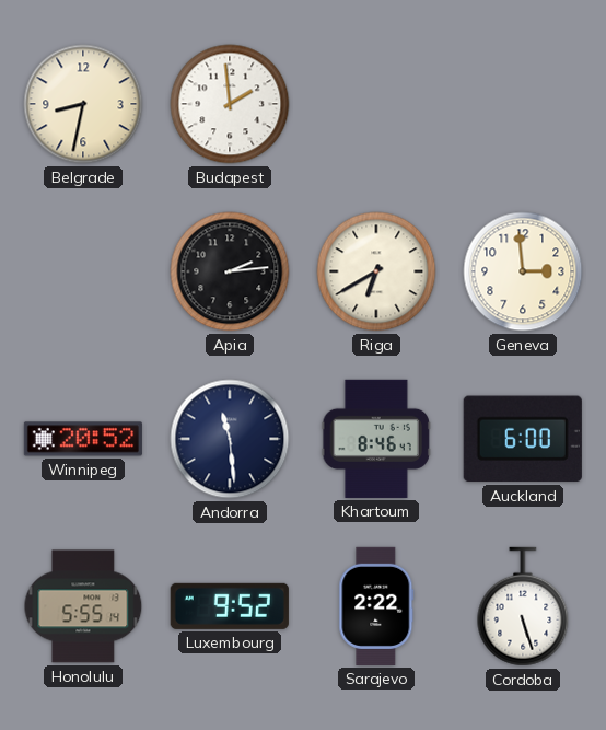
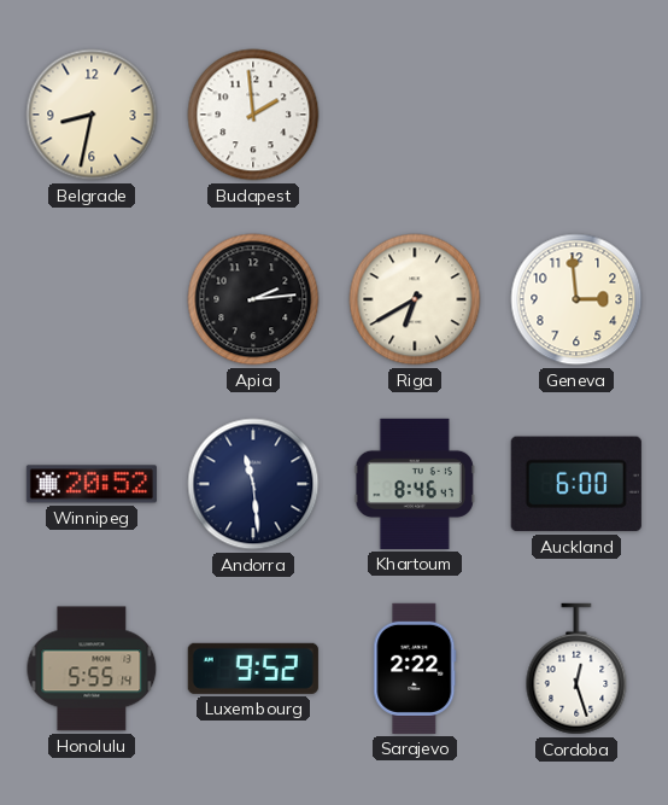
Cordoba: 5:27 -> 12:27 (576, 669)
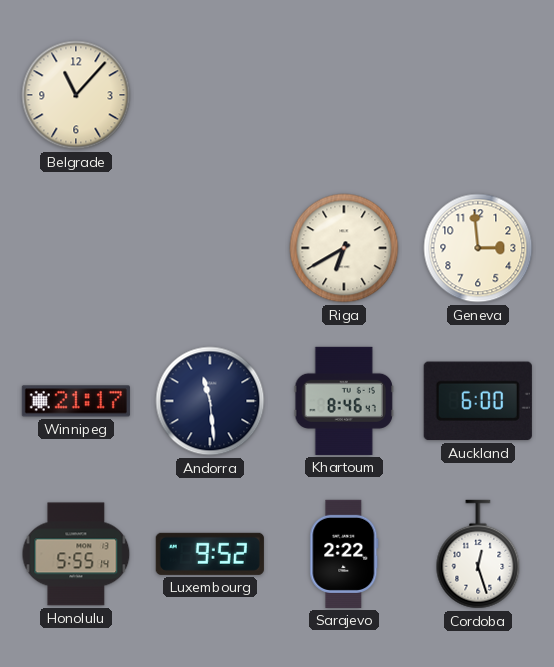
Belgrade: 8:32 -> 11:07 (76, 95)
Budapest: 1:59 -> none (253, 115)
Apia: 2:14 -> none (253, 299)
Winnipeg: 20:52 -> 21:17 (76, 401)
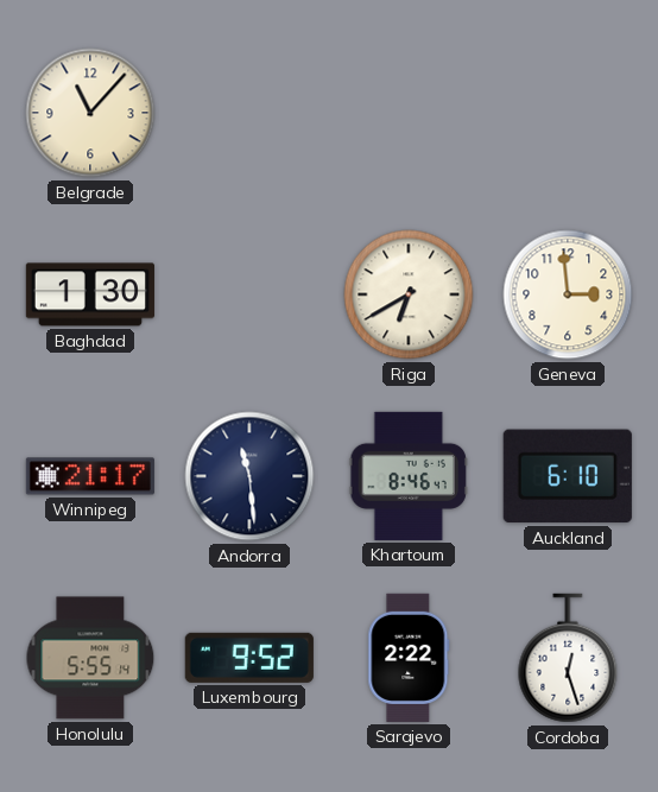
Baghdad: none -> 1:30 (90, 294)
Auckland: 6:00 -> 6:10 (568, 476)
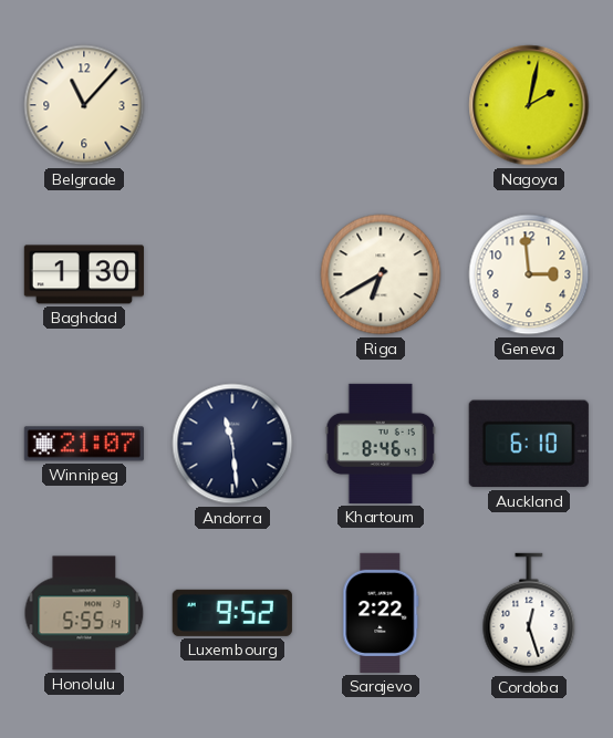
Nagoya: none -> 2:02 (529, 105)
Winnipeg: 21:17 -> 21:07 (84, 444)
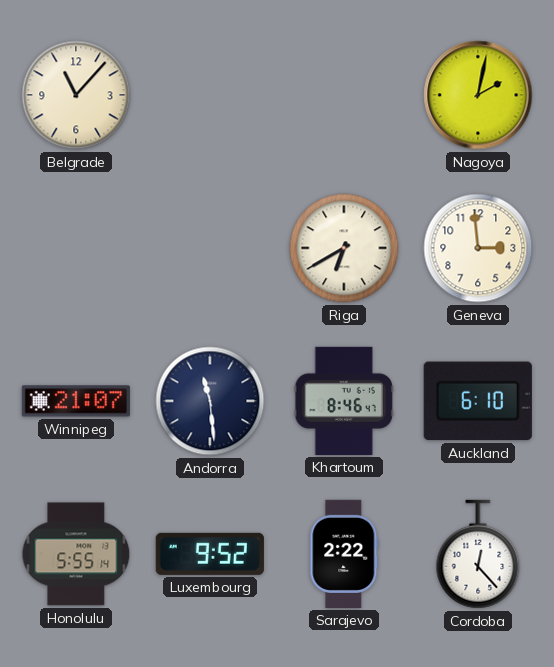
Baghdad: 1:30 -> none (84, 274)
Cordoba: 12:27 -> 12:23 (478, 554)
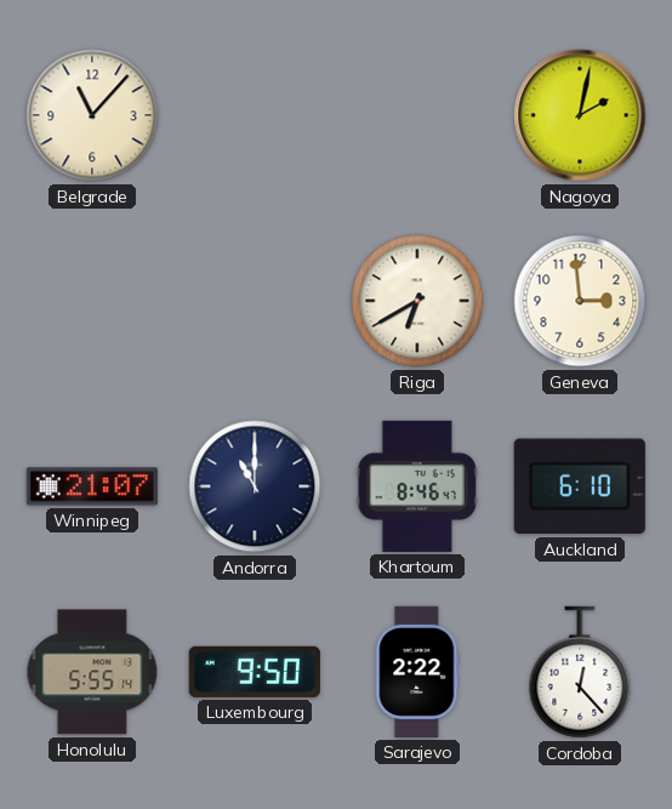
Andorra: 11:29 -> 11:00 (255, 486)
Luxembourg: 9:52 -> 9:50 (255, 672)
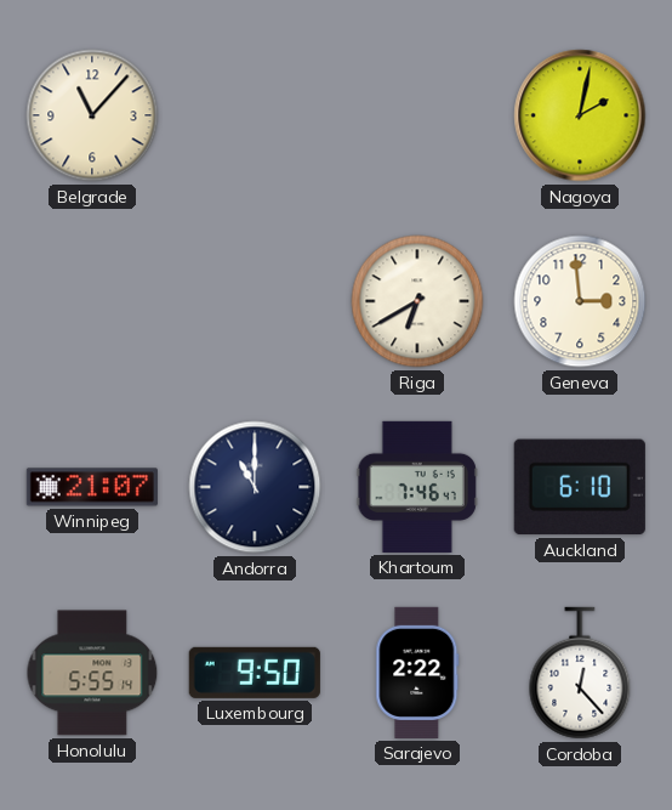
Khartoum: 8:46 -> 7:46 (417, 487)
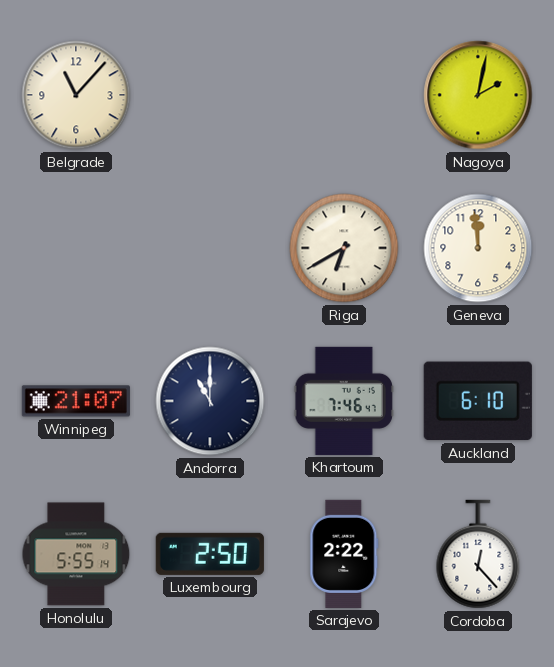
Geneva: 2:59 -> 11:59 (478, 248)
Luxembourg: 9:50 -> 2:50 (210, 554)
